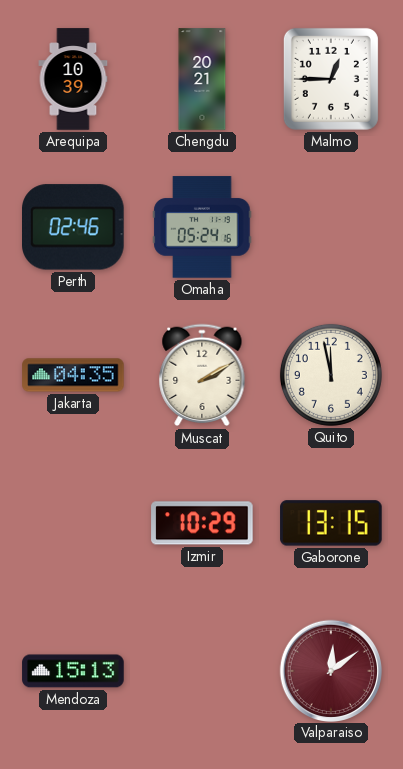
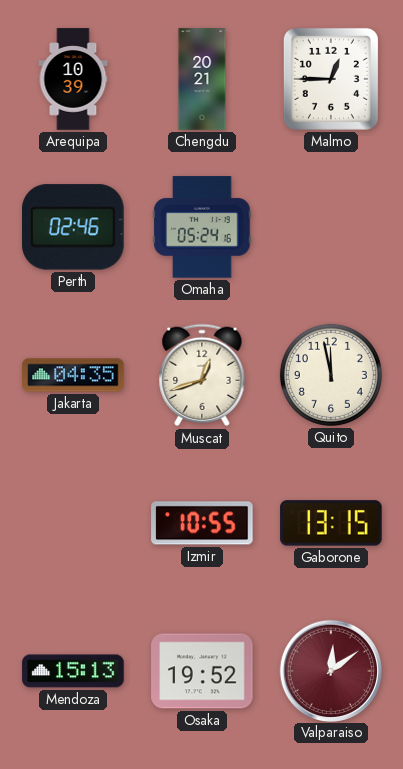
Muscat: 2:10 -> 12:42 (202, 375)
Izmir: 10:29 -> 10:55 (202, 523)
Osaka: none -> 19:52 (202, 671)
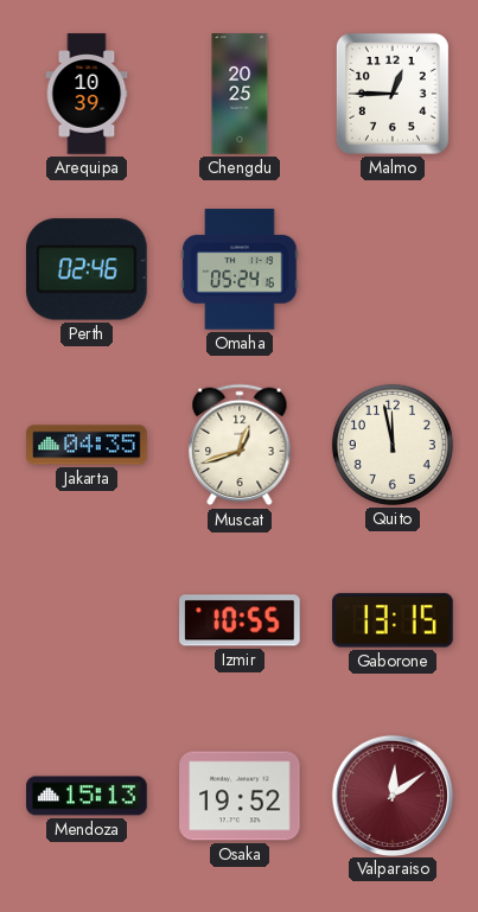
Chengdu: 20:21 -> 20:25 (240, 94)
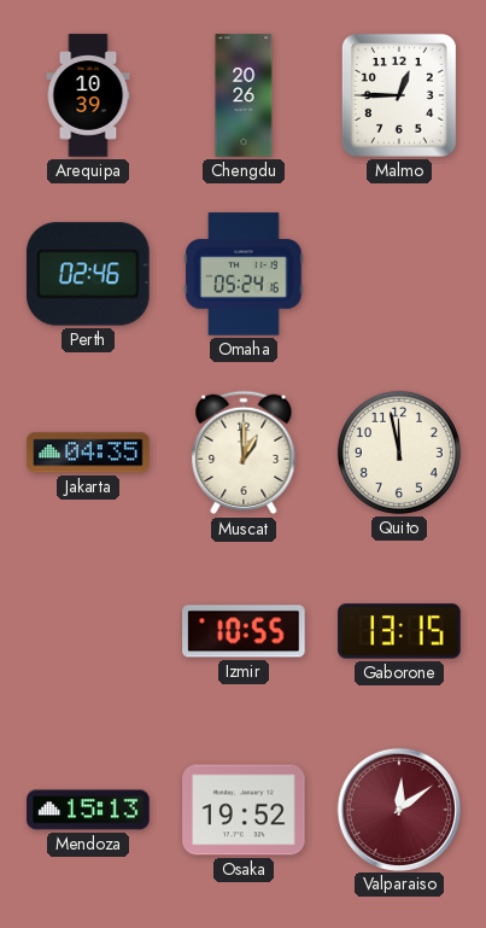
Chengdu: 20:25 -> 20:26 (244, 95)
Muscat: 12:42 -> 1:00 (244, 453)
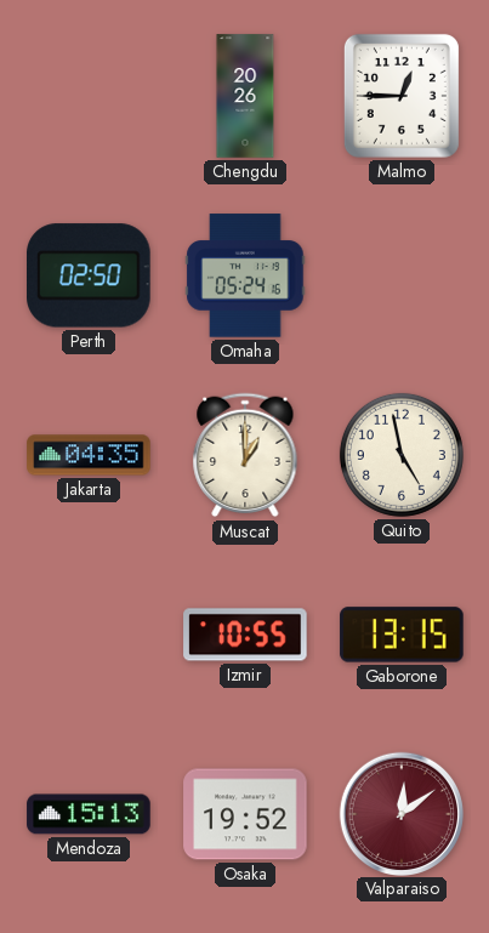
Arequipa: 10:39 -> none (88, 95)
Perth: 02:46 -> 02:50 (90, 275)
Quito: 11:58 -> 4:58 (402, 455)
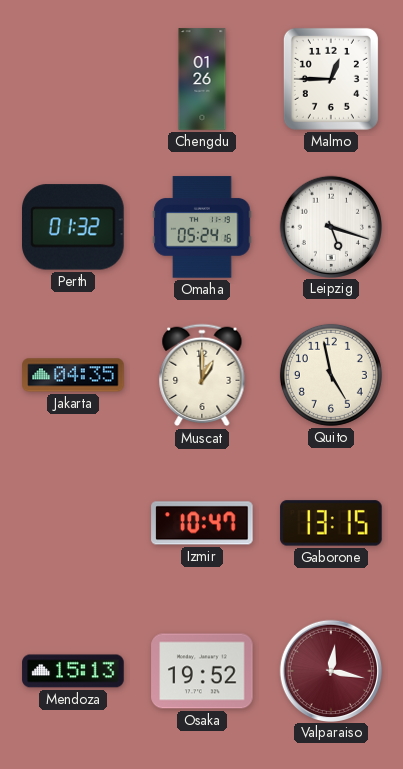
Chengdu: 20:26 -> 01:26 (202, 79)
Perth: 02:50 -> 01:32 (74, 227)
Leipzig: none -> 5:18 (330, 226)
Izmir: 10:55 -> 10:47 (202, 523)
Valparaiso: 12:09 -> 12:17 (330, 670)
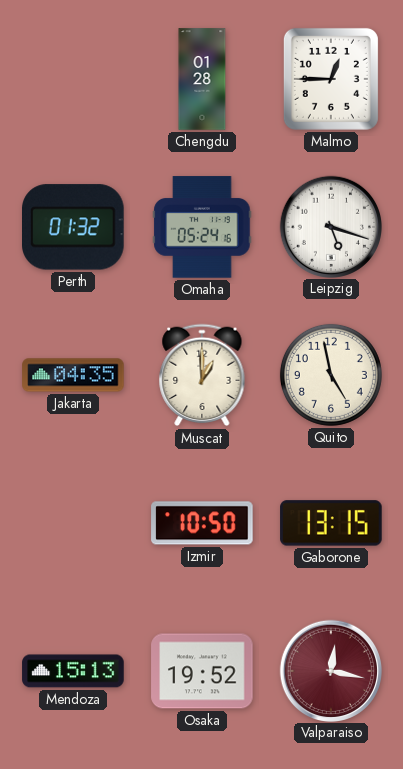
Chengdu: 01:26 -> 01:28 (202, 79)
Izmir: 10:47 -> 10:50 (202, 523)
